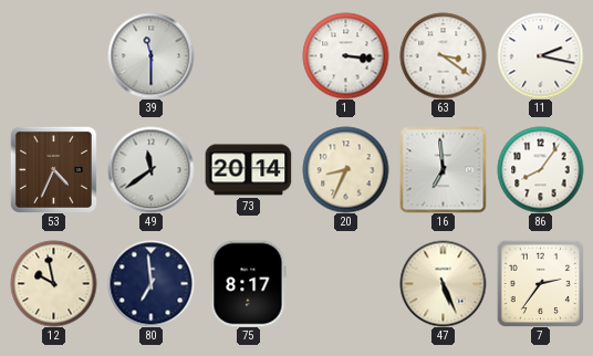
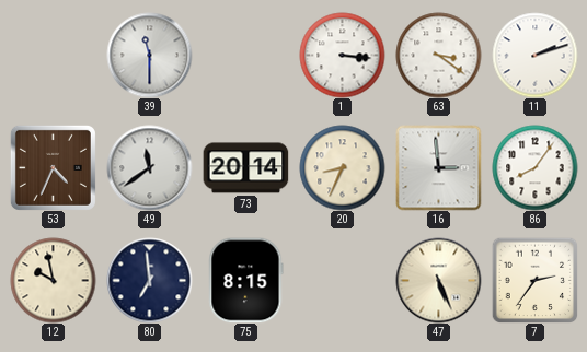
11: 2:17 -> 2:12 (534, 55)
16: 6:59 -> 2:59 (438, 167)
75: 8:17 -> 8:15 (245, 280)
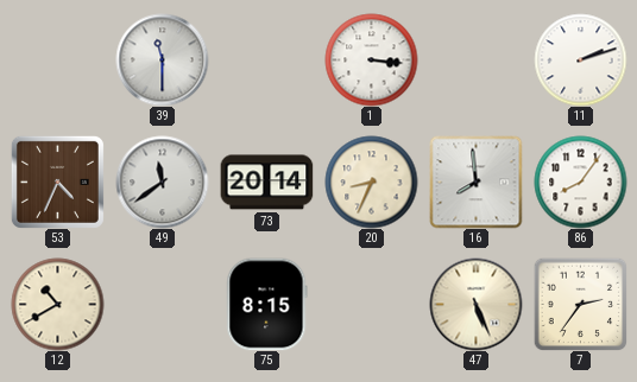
63: 3:21 -> none (438, 55)
16: 2:59 -> 7:59 (475, 182)
12: 9:58 -> 10:40 (57, 304)
80: 6:59 -> none (149, 280)
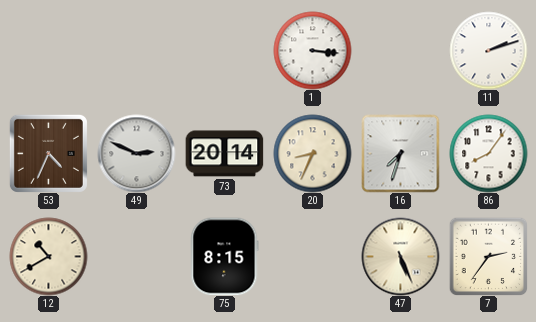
39: 11:30 -> none (162, 59)
49: 11:39 -> 2:49 (136, 153)
16: 7:59 -> 7:33 (400, 153)
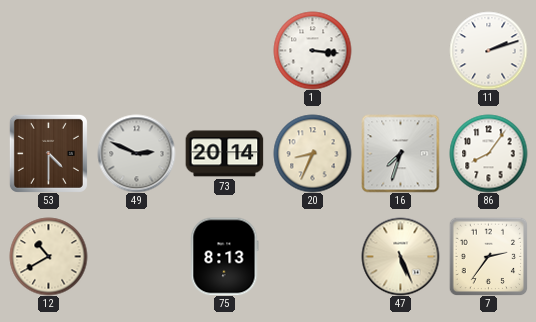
53: 4:34 -> 4:30 (48, 153)
75: 8:15 -> 8:13 (224, 256)
